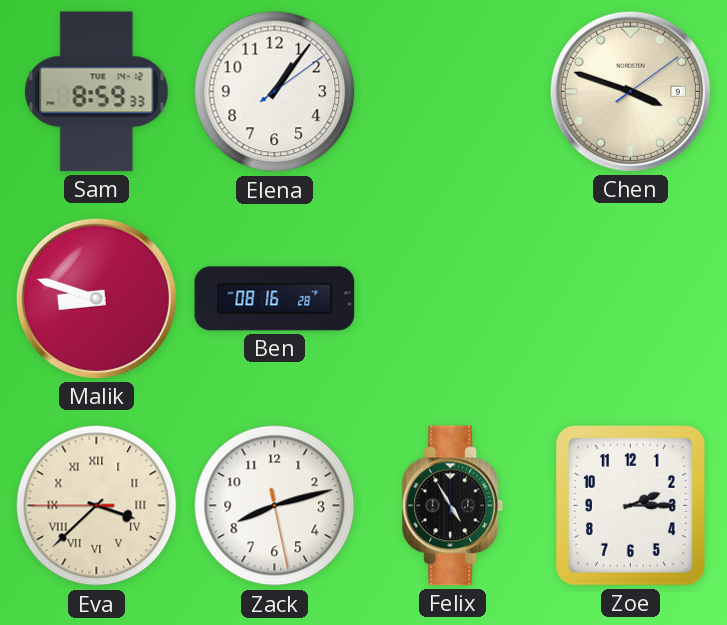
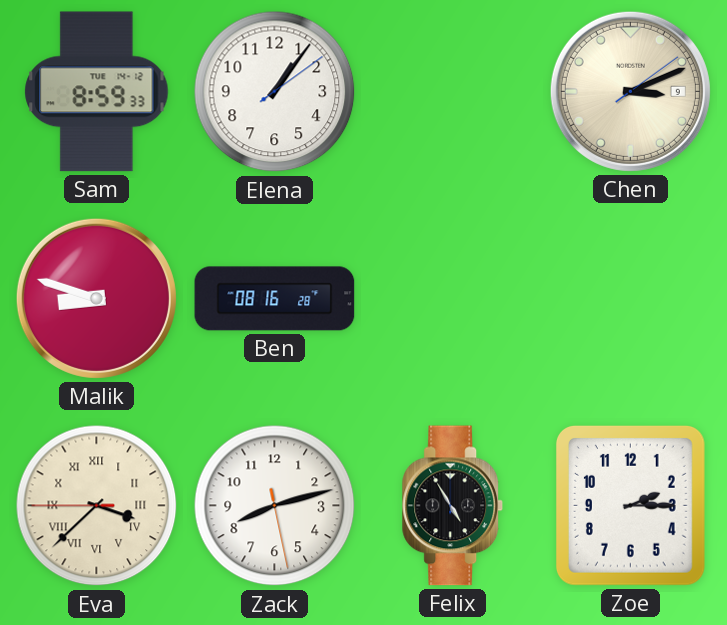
Chen: 3:48 -> 3:11 (630, 91)
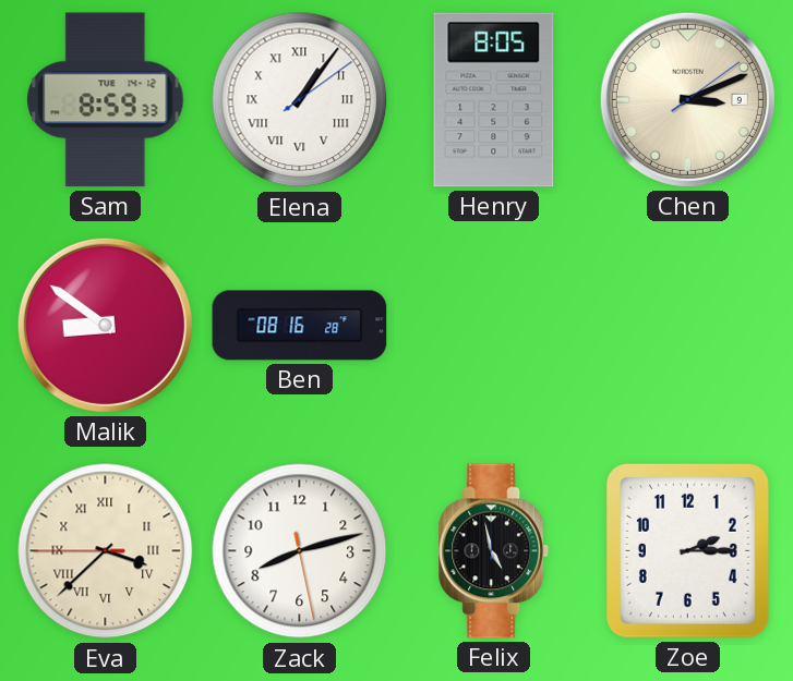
Elena numerals: Arabic -> Roman (300, 100)
Henry: none -> 8:05 (494, 100)
Malik: 8:48 -> 8:51 (105, 325)
Felix: 4:55 -> 4:58 (494, 551)
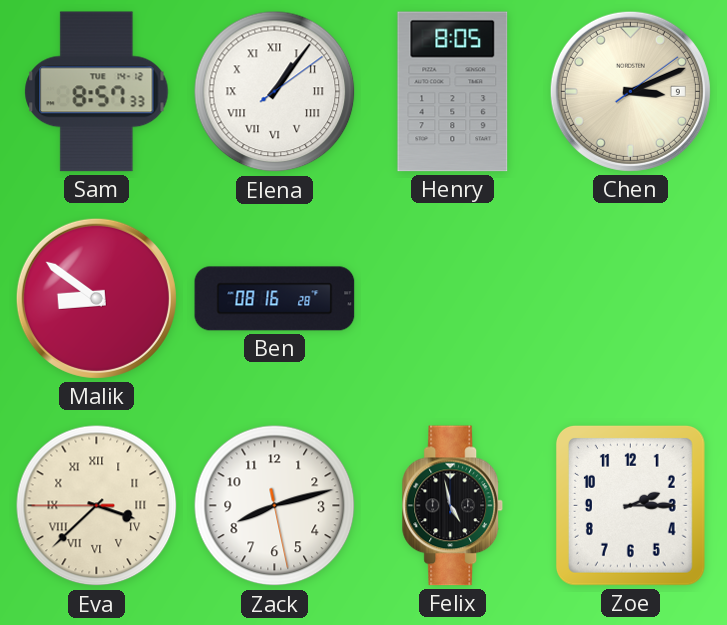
Sam: 8:59 -> 8:57 (97, 92)
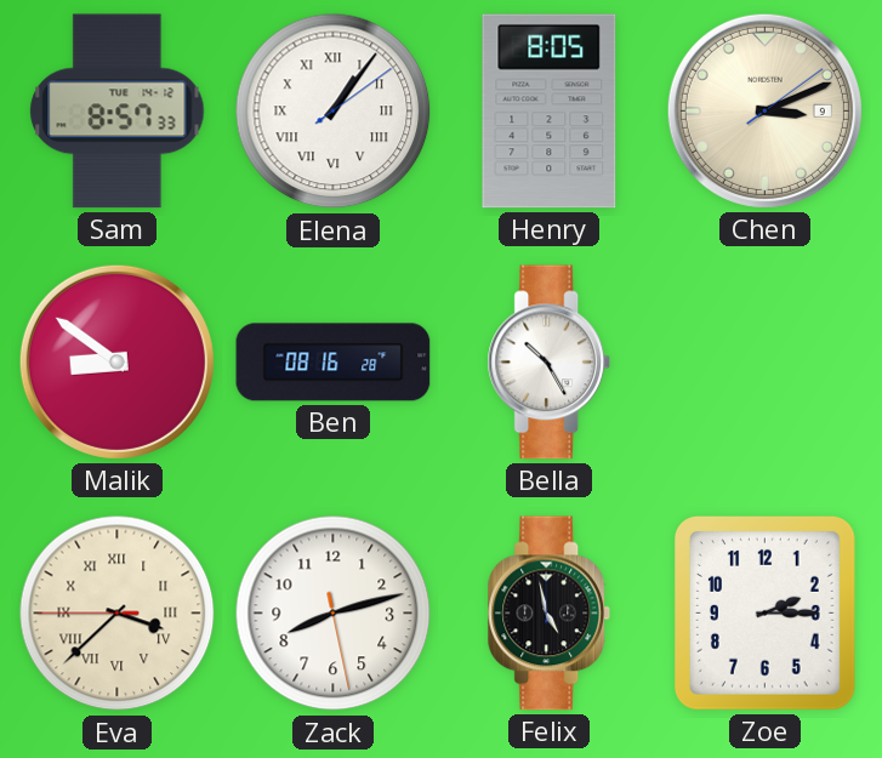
Bella: none -> 10:25 (550, 363)
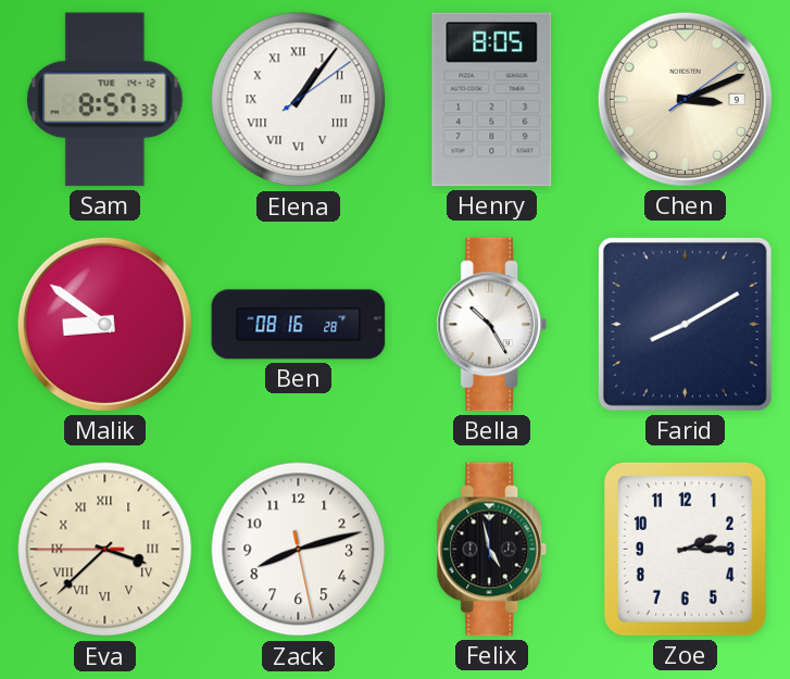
Farid: none -> 8:10 (685, 324)
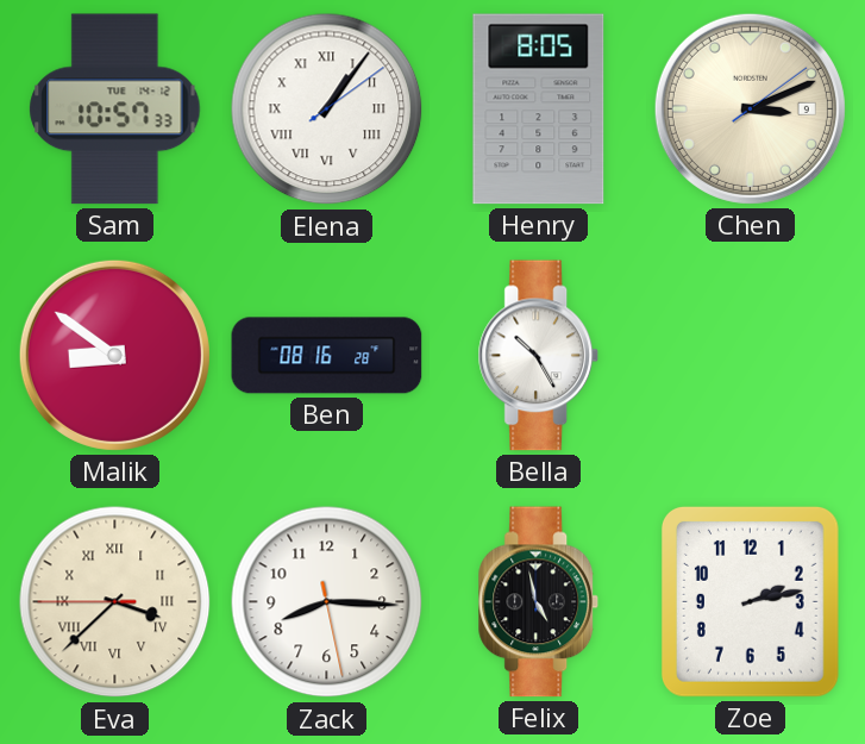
Sam: 8:57 -> 10:57 (115, 110)
Farid: 8:10 -> none (685, 324)
Zack: 8:12 -> 8:15 (327, 602)
Zoe: 2:15 -> 2:13 (750, 601)
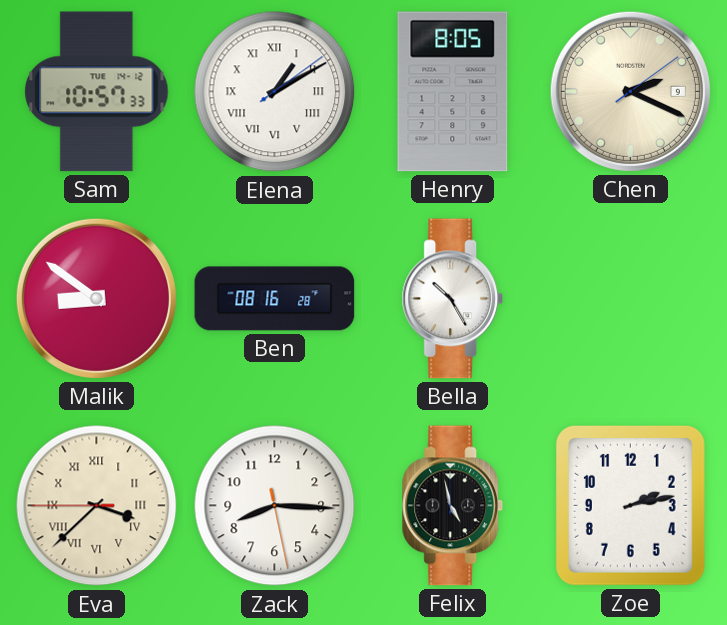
Elena: 1:06 -> 1:10 (275, 92)
Chen: 3:11 -> 2:19 (630, 91)
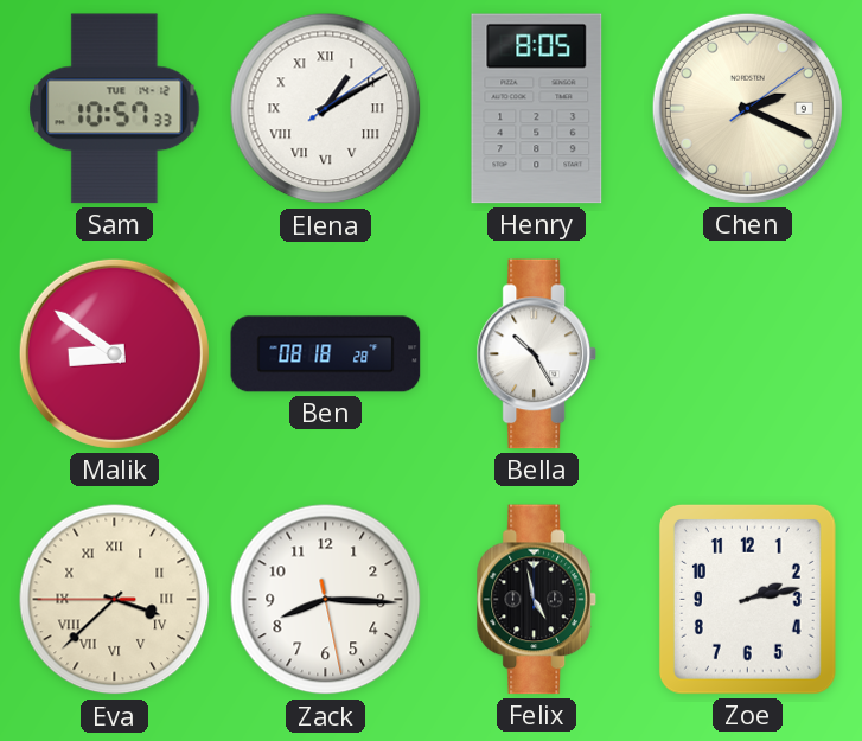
Ben: 08:16 -> 08:18 (326, 354)
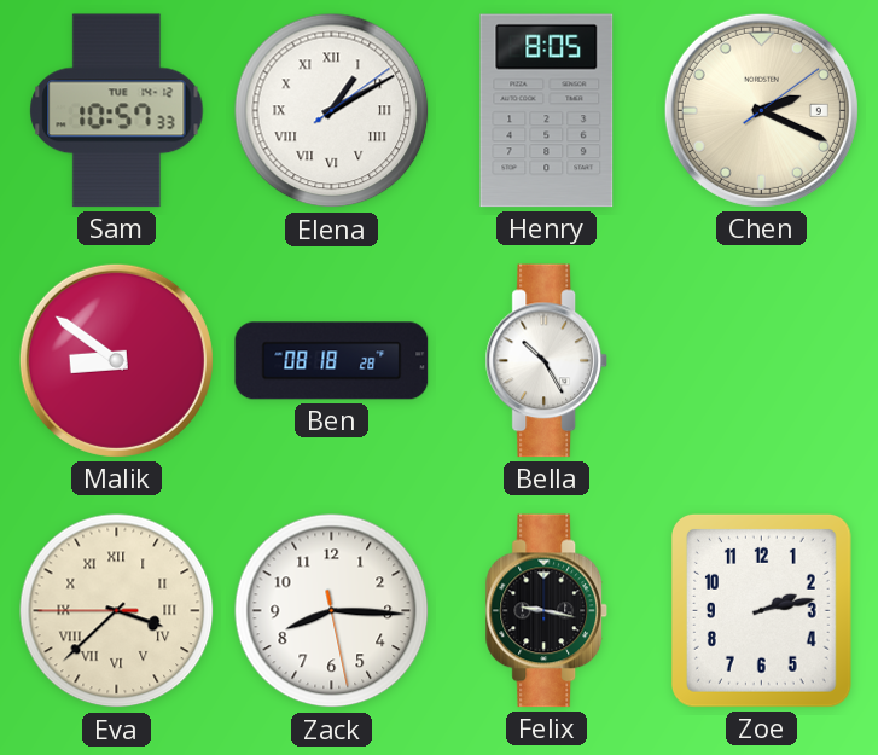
Felix: 4:58 -> 9:17 (547, 611)
